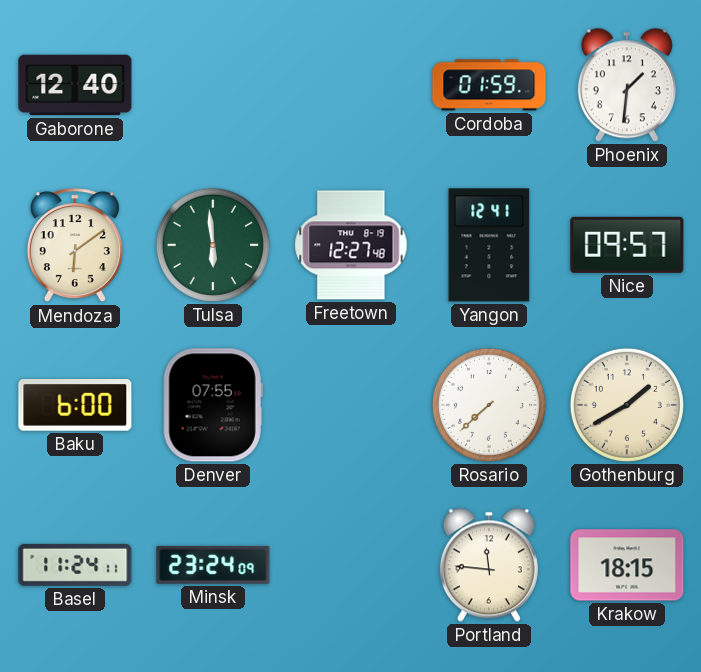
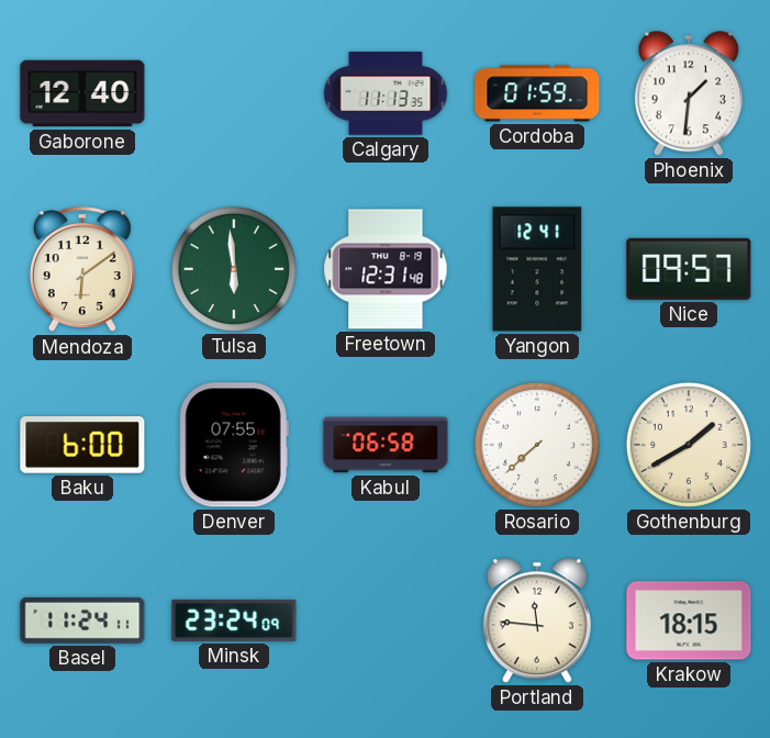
Calgary: none -> 11:13 (386, 93)
Freetown: 12:27 -> 12:31 (386, 269)
Kabul: none -> 06:58 (386, 445)
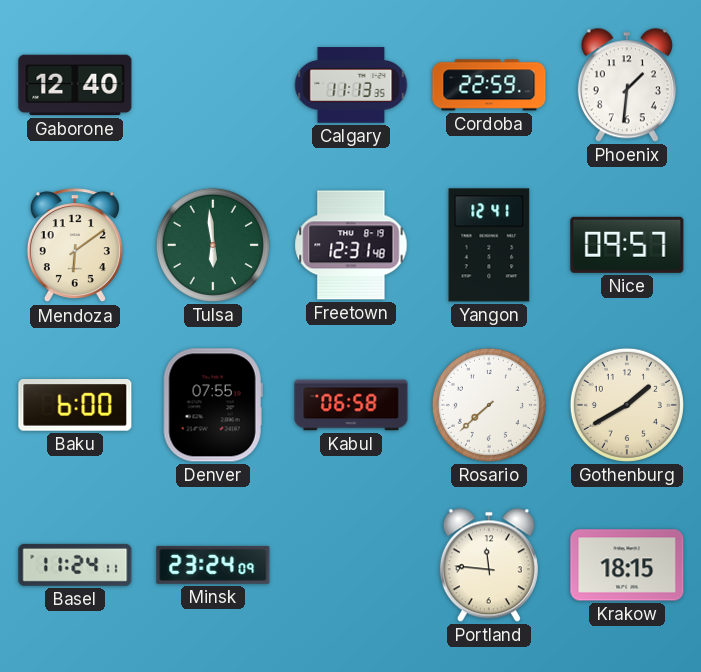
Cordoba: 01:59 -> 22:59 (489, 85)
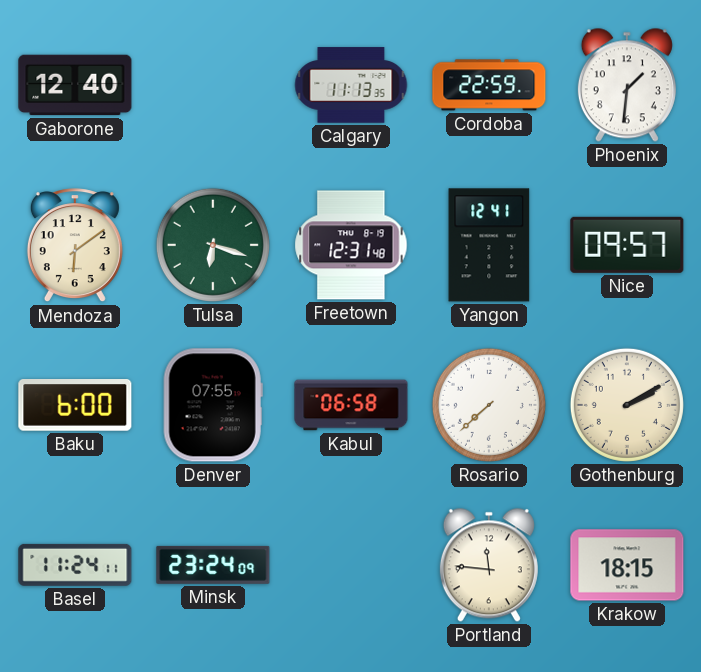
Tulsa: 5:59 -> 6:18 (213, 245)
Gothenburg: 1:40 -> 2:10 (627, 405)
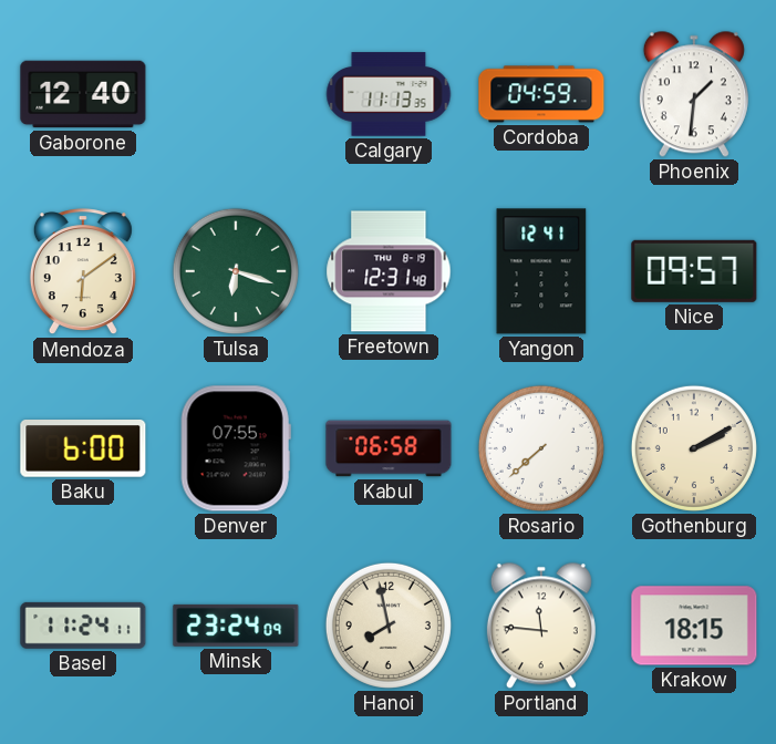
Cordoba: 22:59 -> 04:59 (541, 94)
Hanoi: none -> 7:58 (389, 626)
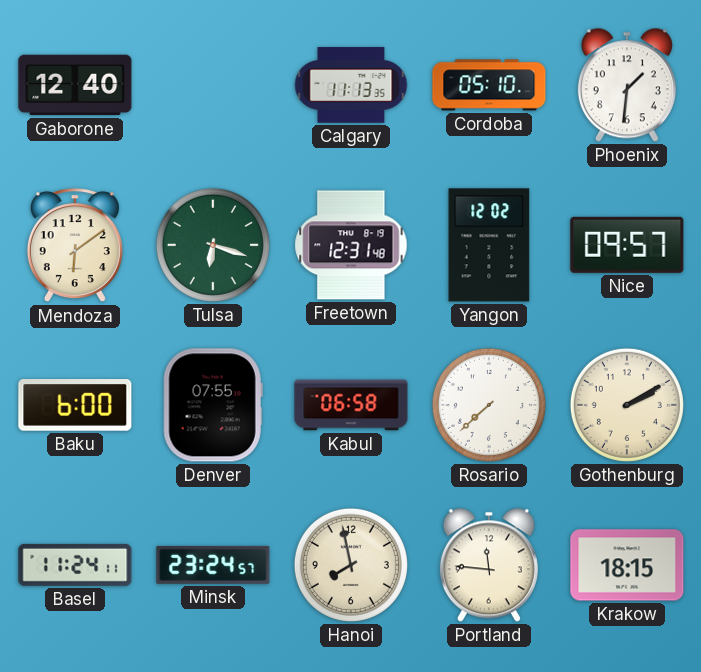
Cordoba: 04:59 -> 05:10 (489, 85)
Yangon: 12:41 -> 12:02 (489, 245)
Minsk: 23:24:09 -> 23:24:57 (213, 565)
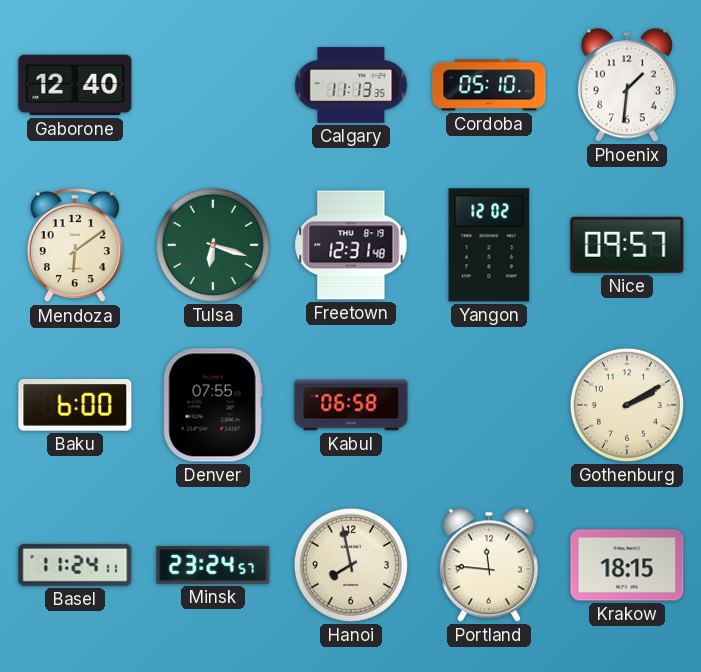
Rosario: 7:38 -> none (489, 405)
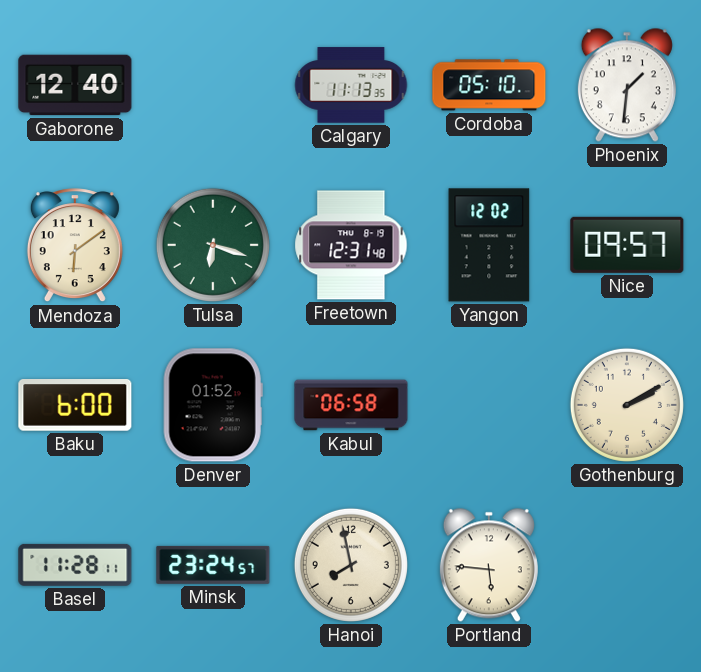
Denver: 07:55 -> 01:52 (213, 405)
Basel: 11:24 -> 11:28 (75, 565)
Portland: 11:46 -> 5:46 (489, 565)
Krakow: 18:15 -> none (627, 565)
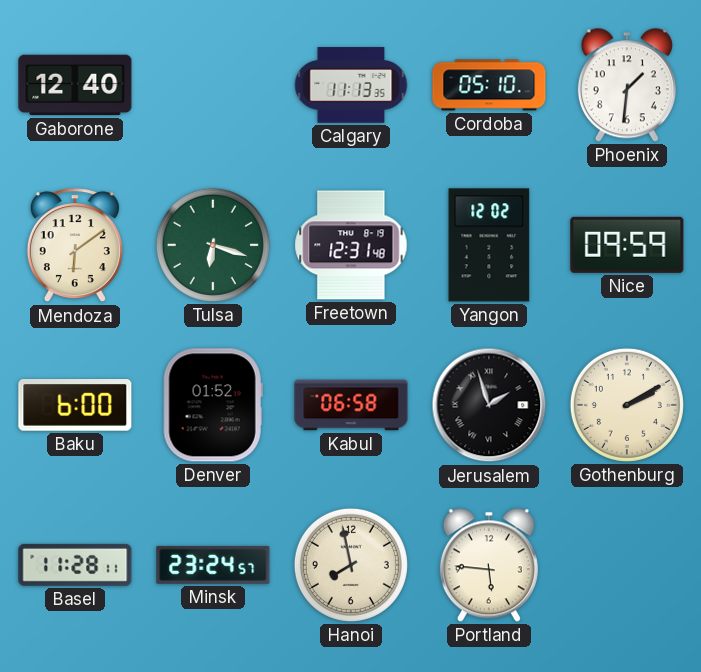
Nice: 09:57 -> 09:59 (627, 245)
Jerusalem: none -> 1:57 (489, 405)
